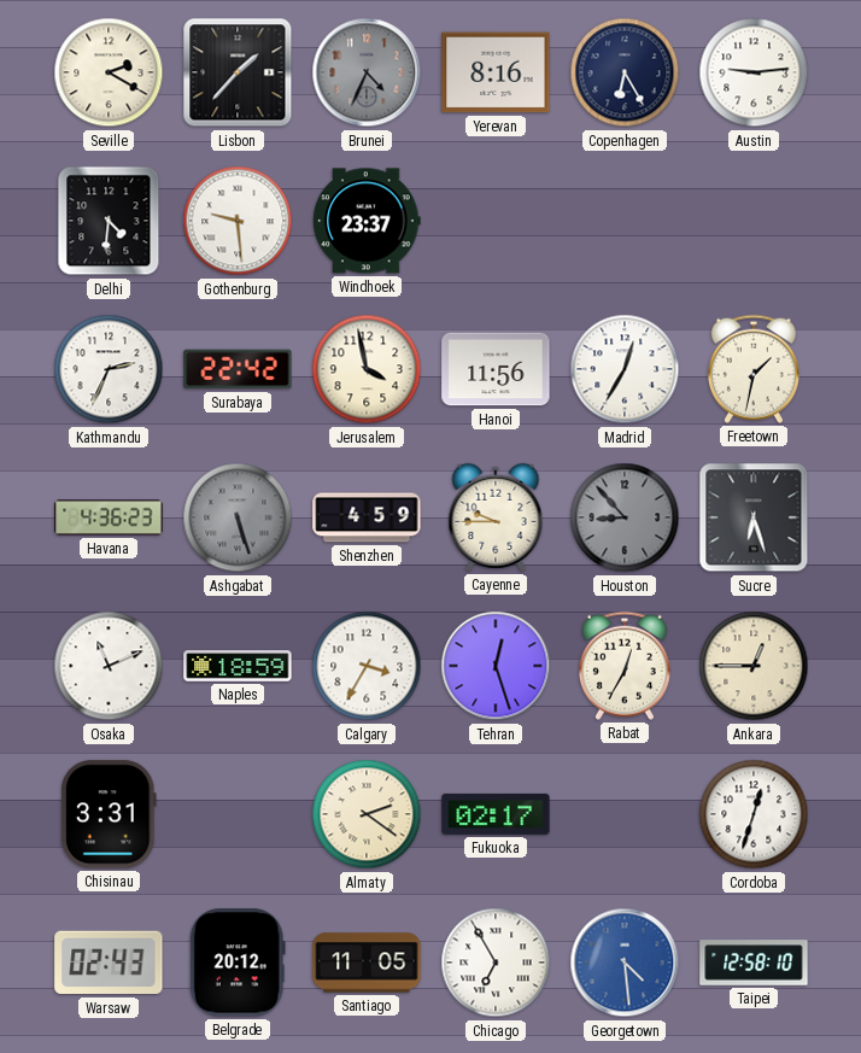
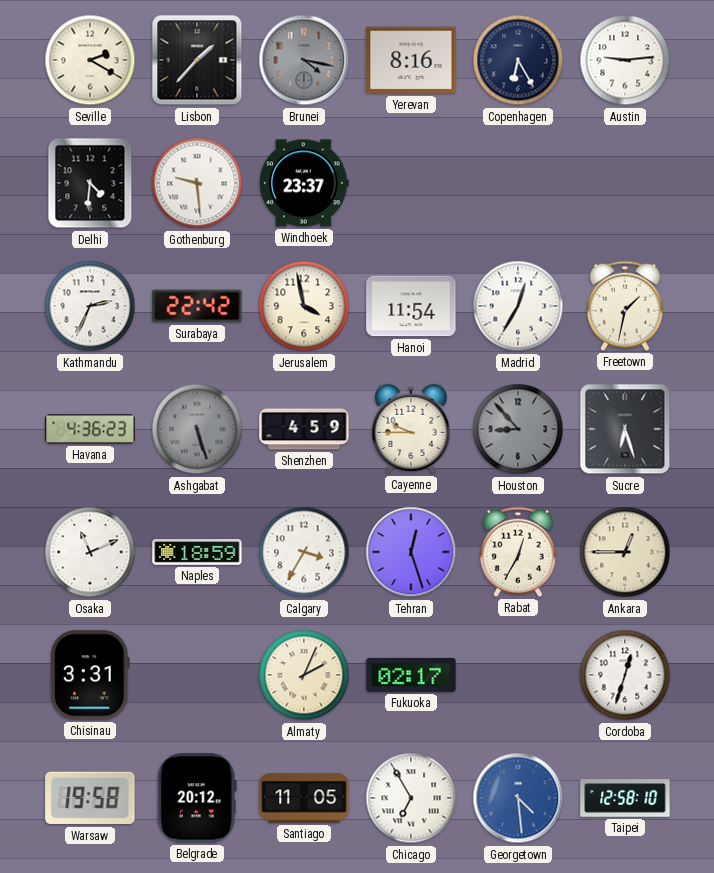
Brunei: 4:34 -> 4:17 (304, 60)
Hanoi: 11:56 -> 11:54 (411, 306)
Almaty: 2:21 -> 2:04 (304, 675)
Warsaw: 02:43 -> 19:58 (90, 798)
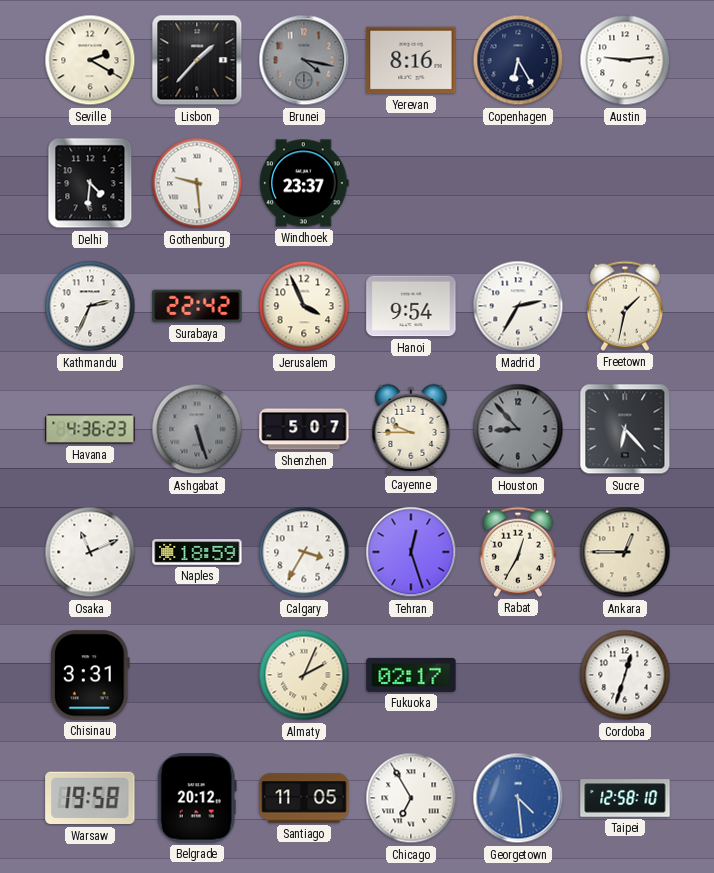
Jerusalem: 3:58 -> 3:56 (304, 306)
Hanoi: 11:54 -> 9:54 (411, 306)
Madrid: 12:35 -> 2:35 (518, 306)
Shenzhen: 4:59 -> 5:07 (304, 429)
Sucre: 6:27 -> 6:23 (625, 429)
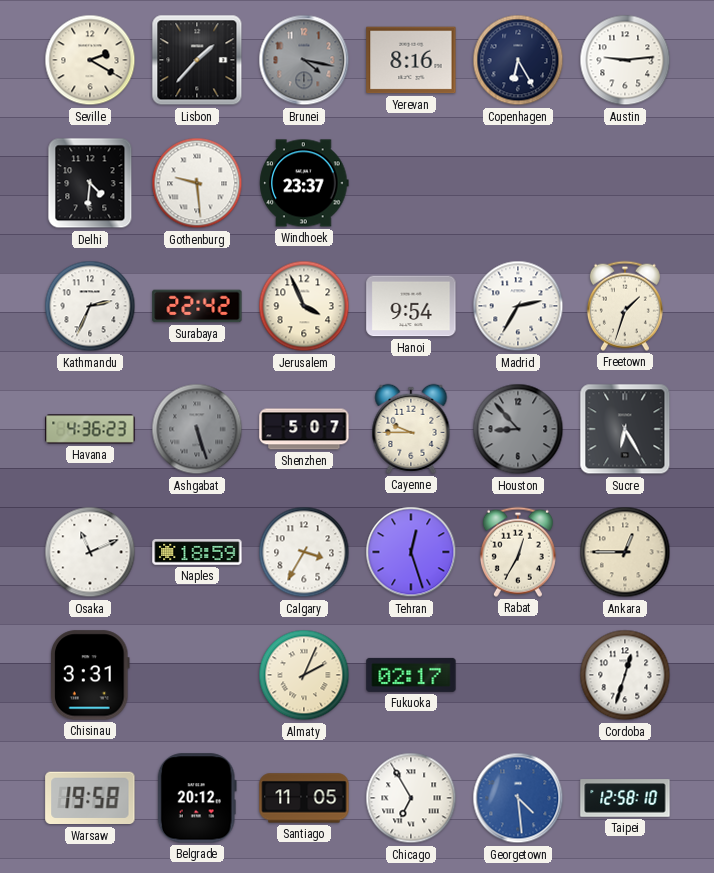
Freetown: 1:32 -> 1:33 (625, 306)
Sucre: 6:23 -> 6:25 (625, 429)
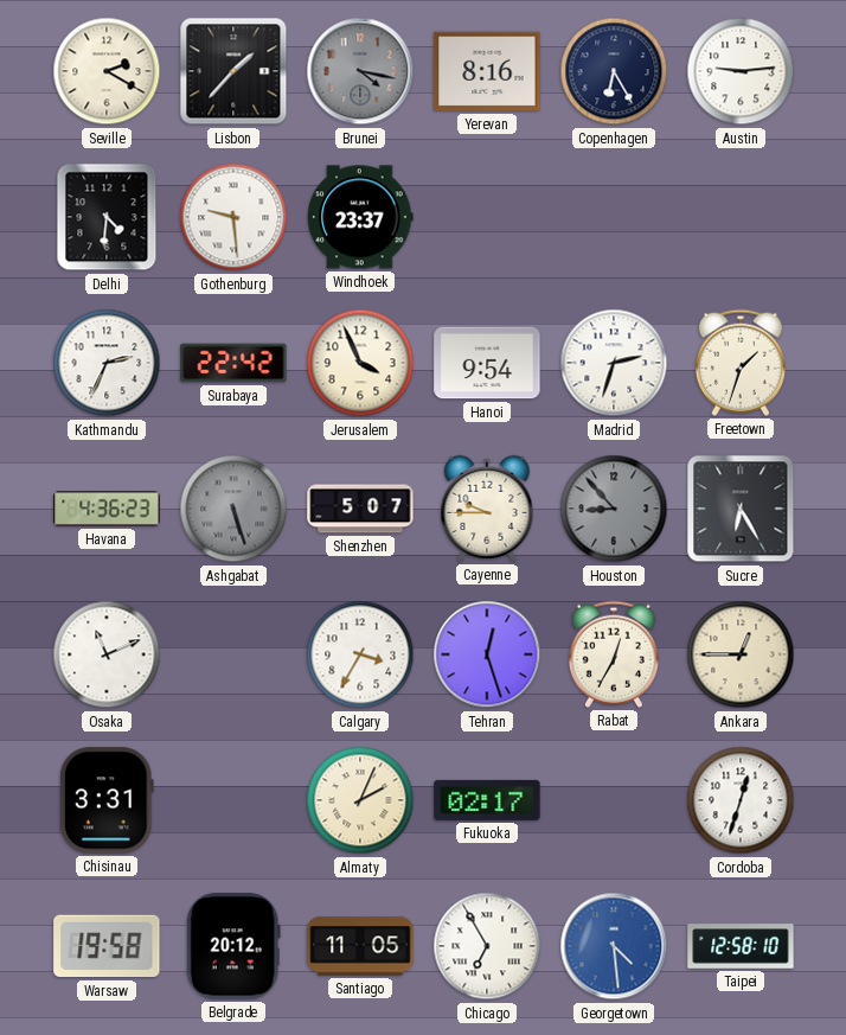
Madrid: 2:35 -> 2:33 (614, 363)
Naples: 18:59 -> none (197, 552)
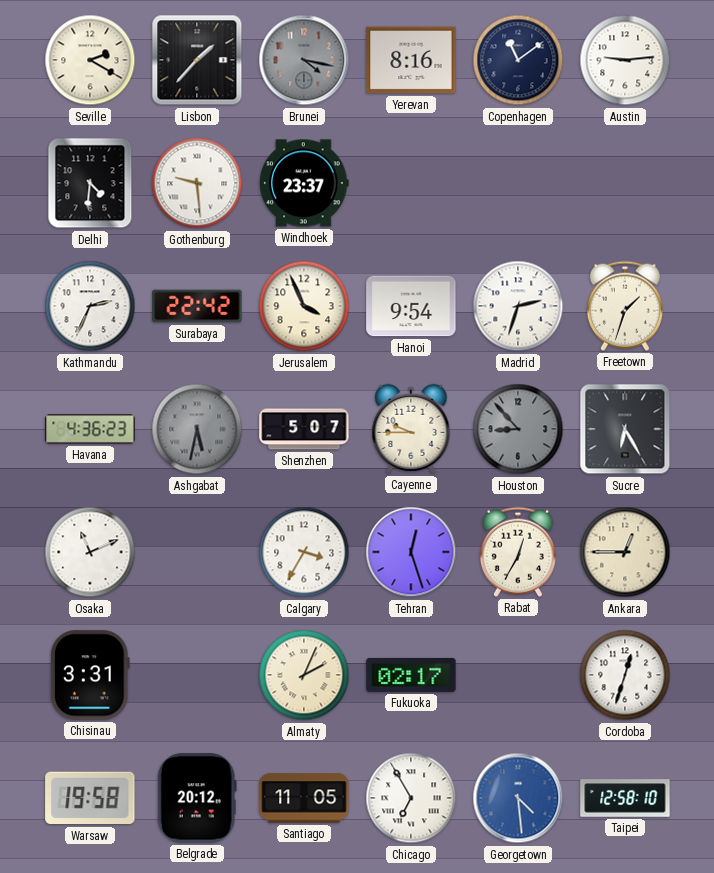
Copenhagen: 6:25 -> 11:09 (518, 60)
Ashgabat: 5:27 -> 5:32 (197, 429)
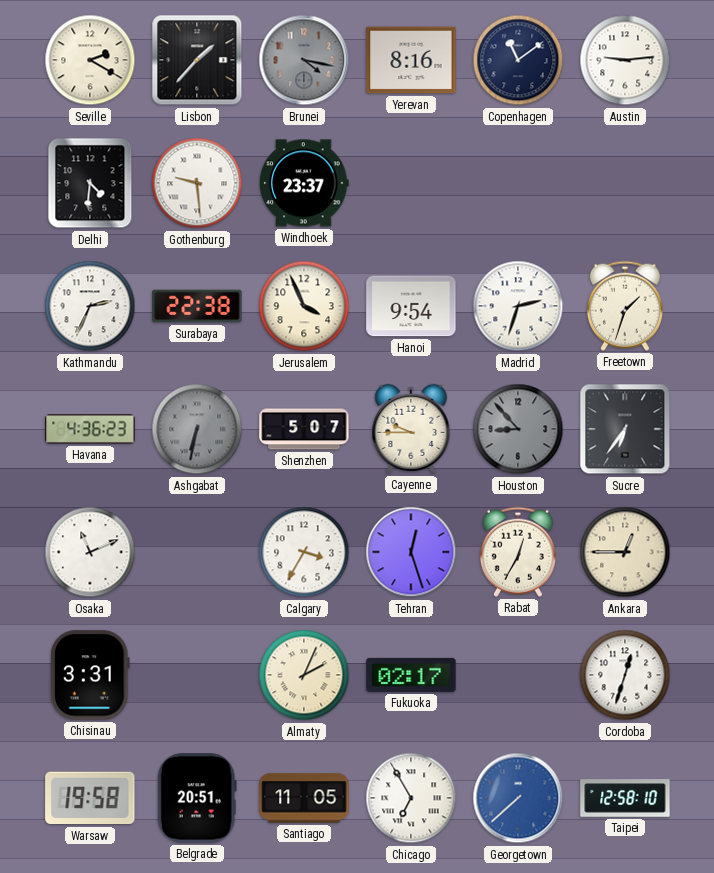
Surabaya: 22:42 -> 22:38 (197, 306)
Ashgabat: 5:32 -> 6:32 (197, 429)
Sucre: 6:25 -> 6:36 (625, 429)
Belgrade: 20:12 -> 20:51 (197, 798)
Georgetown: 4:29 -> 7:38 (518, 798)
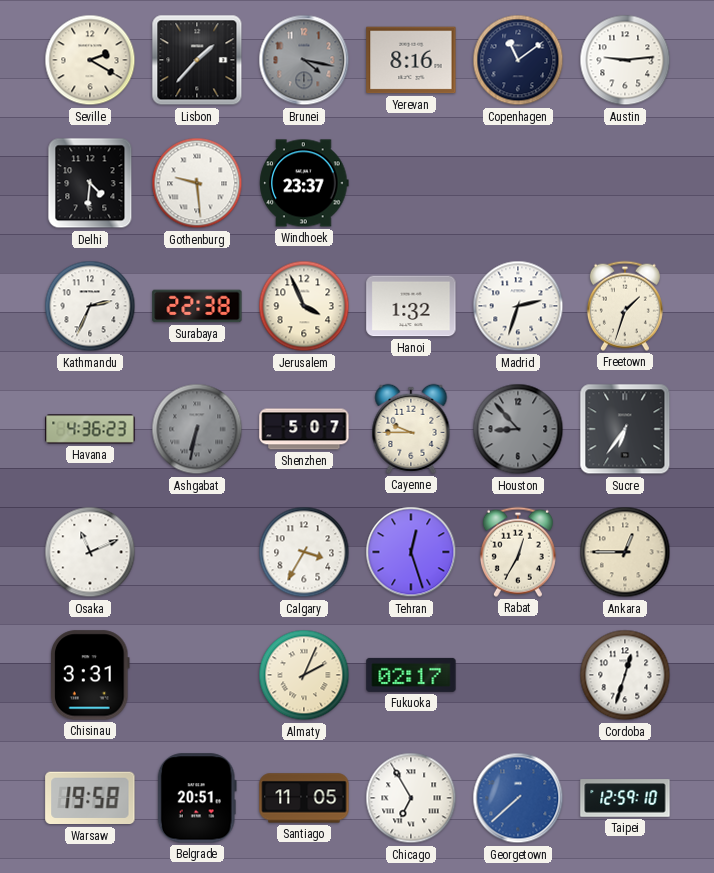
Hanoi: 9:54 -> 1:32 (411, 306)
Taipei: 12:58 -> 12:59 (625, 798)
